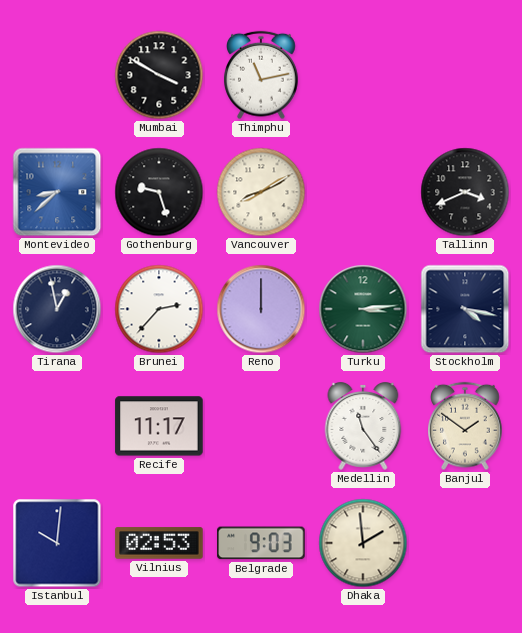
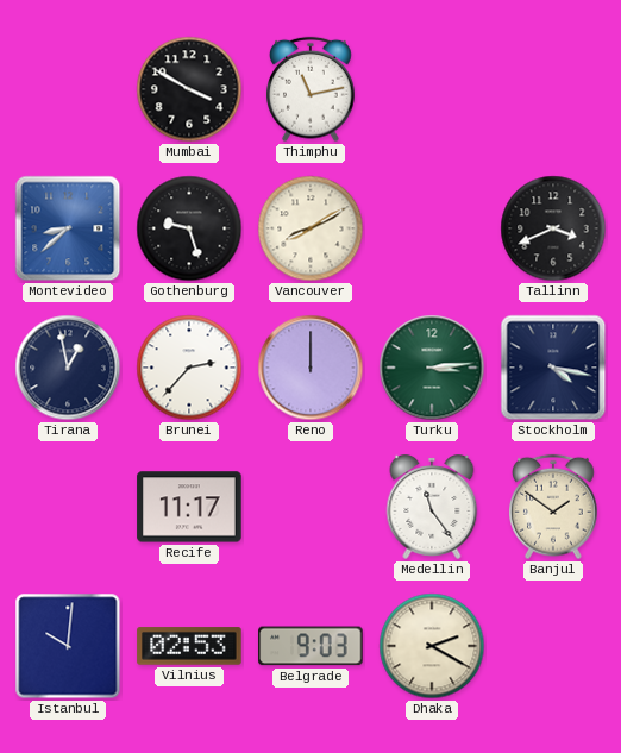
Dhaka: 1:59 -> 2:20 (432, 646)
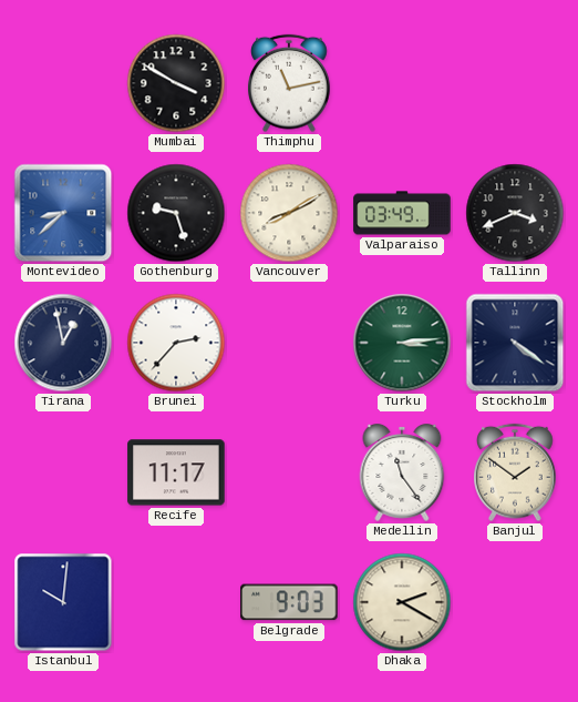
Valparaiso: none -> 03:49 (402, 213)
Reno: 12:00 -> none (310, 368)
Stockholm: 4:17 -> 4:21 (515, 343)
Vilnius: 02:53 -> none (189, 646)
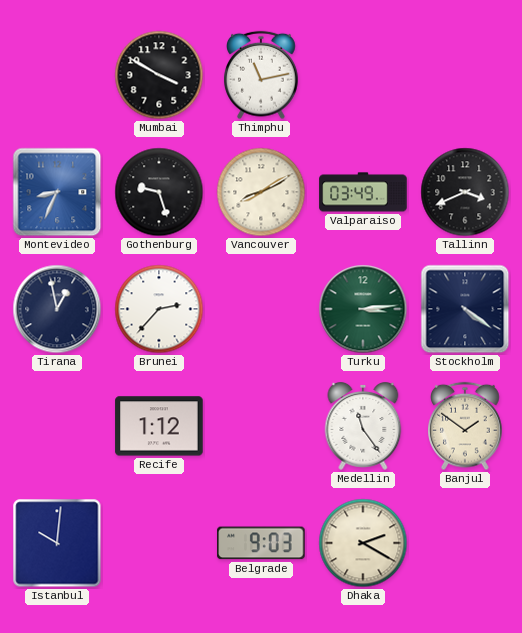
Montevideo: 8:38 -> 8:34 (57, 192)
Recife: 11:17 -> 1:12 (159, 426)
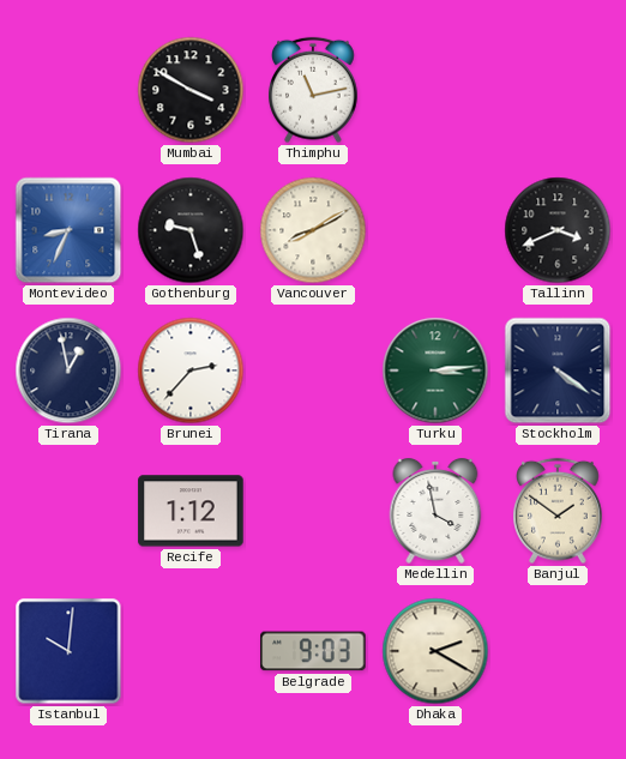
Valparaiso: 03:49 -> none (363, 192)
Medellin: 11:24 -> 3:58 (435, 512)
